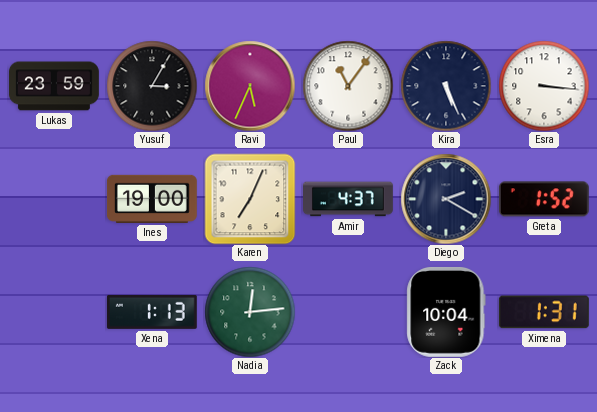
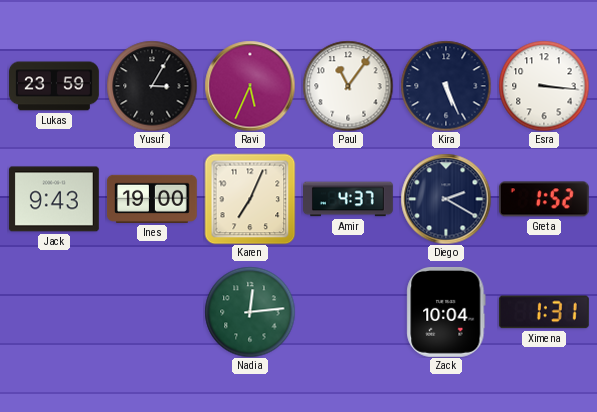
Jack: none -> 9:43 (54, 199)
Xena: 1:13 -> none (152, 312)
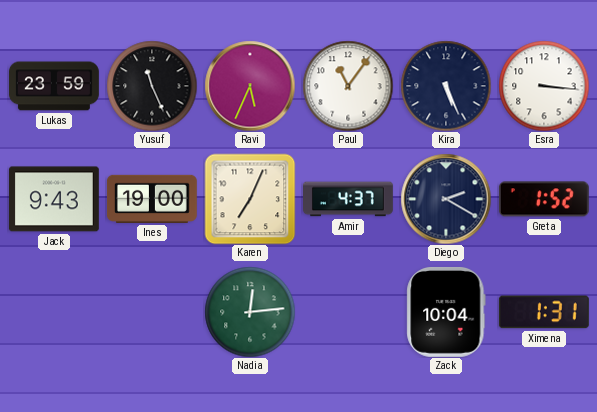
Yusuf: 3:05 -> 11:26 (152, 86)
